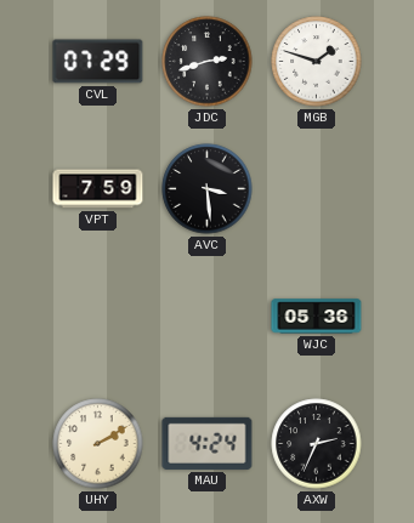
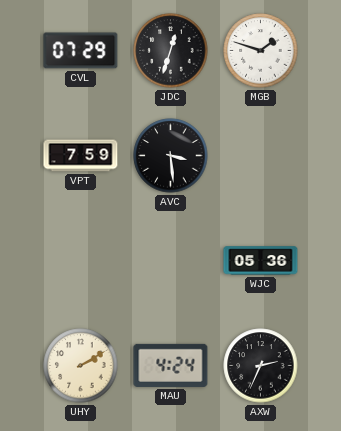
JDC: 2:42 -> 12:33 (171, 51)
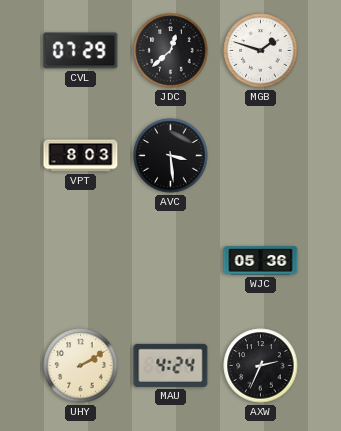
JDC: 12:33 -> 12:38 (171, 51)
VPT: 7:59 -> 8:03 (81, 156)
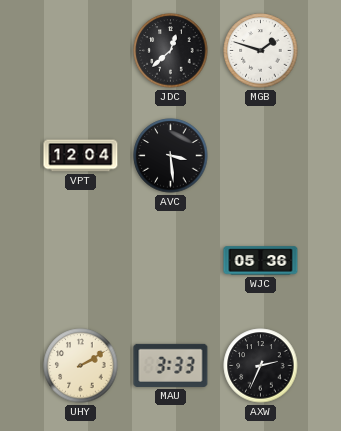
CVL: 07:29 -> none (81, 51)
VPT: 8:03 -> 12:04 (81, 156)
MAU: 4:24 -> 3:33 (171, 365)
